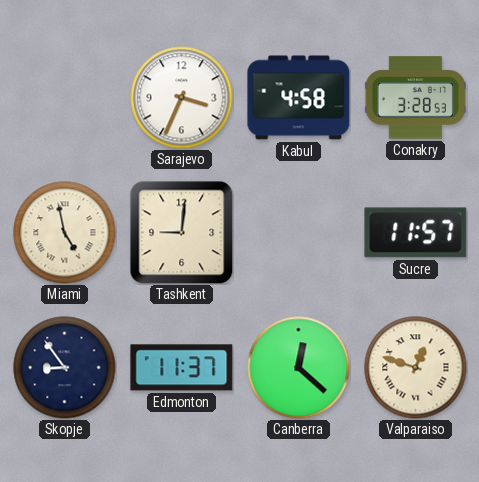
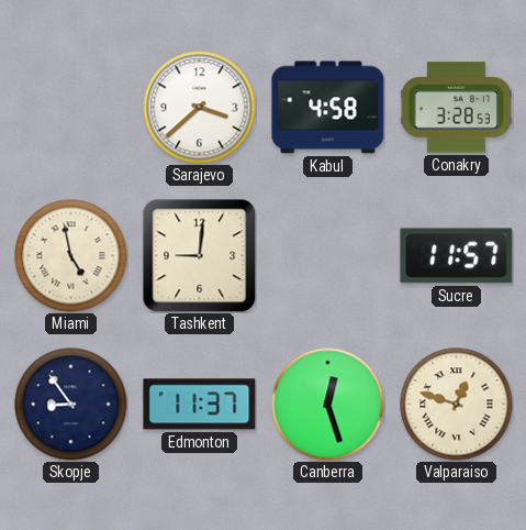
Sarajevo: 3:34 -> 3:38 (200, 108)
Canberra: 12:22 -> 12:27 (328, 405)
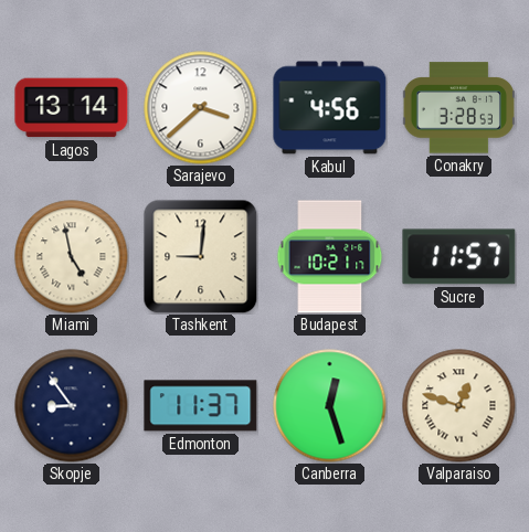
Lagos: none -> 13:14 (72, 108)
Kabul: 4:58 -> 4:56 (330, 108)
Budapest: none -> 10:21 (330, 257)
